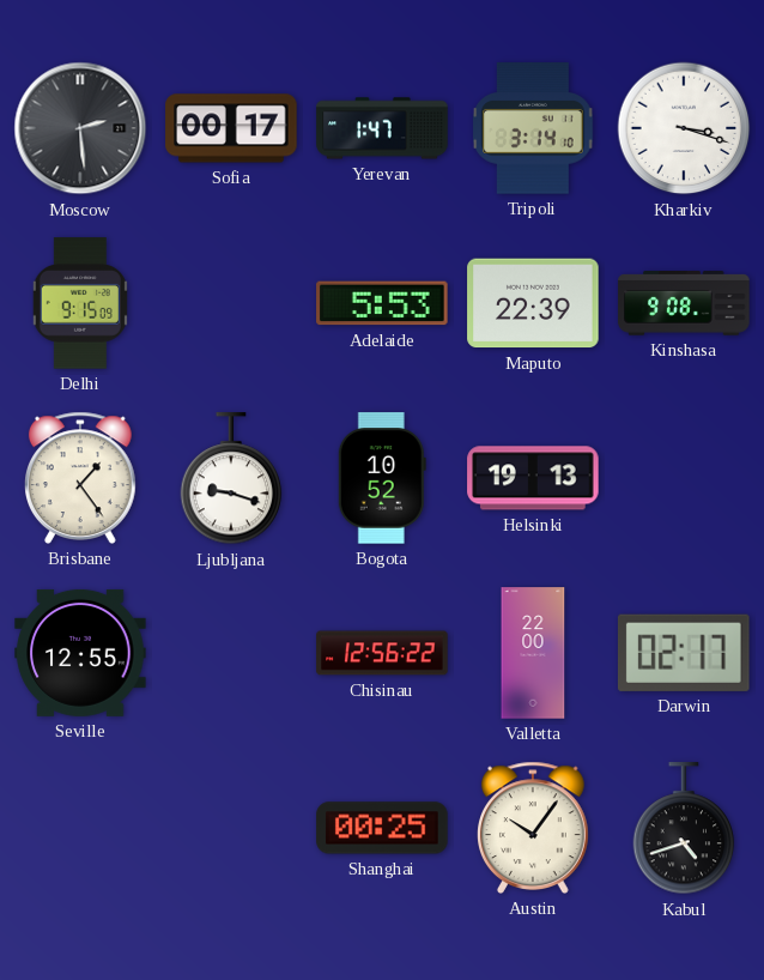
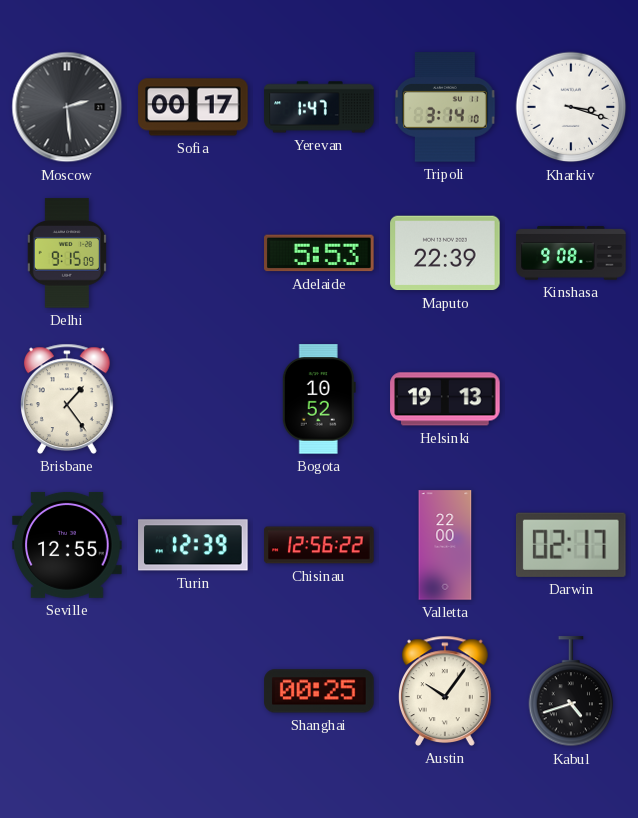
Ljubljana: 9:18 -> none (231, 479)
Turin: none -> 12:39 (193, 545)
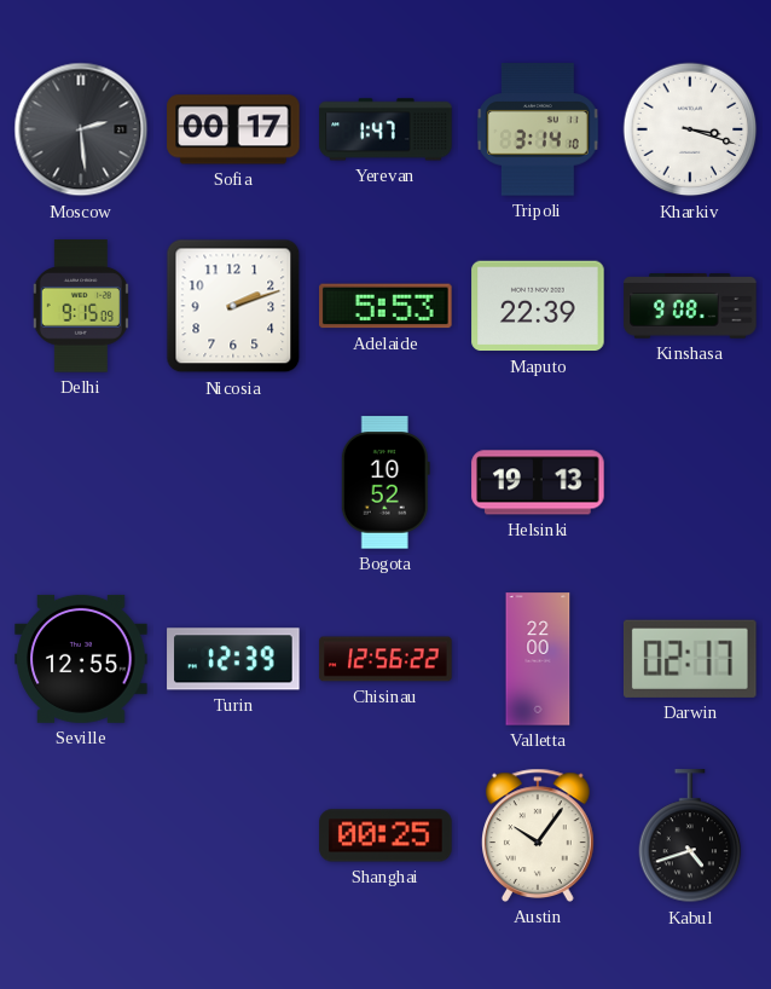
Nicosia: none -> 2:12 (233, 306)
Brisbane: 1:24 -> none (68, 399)
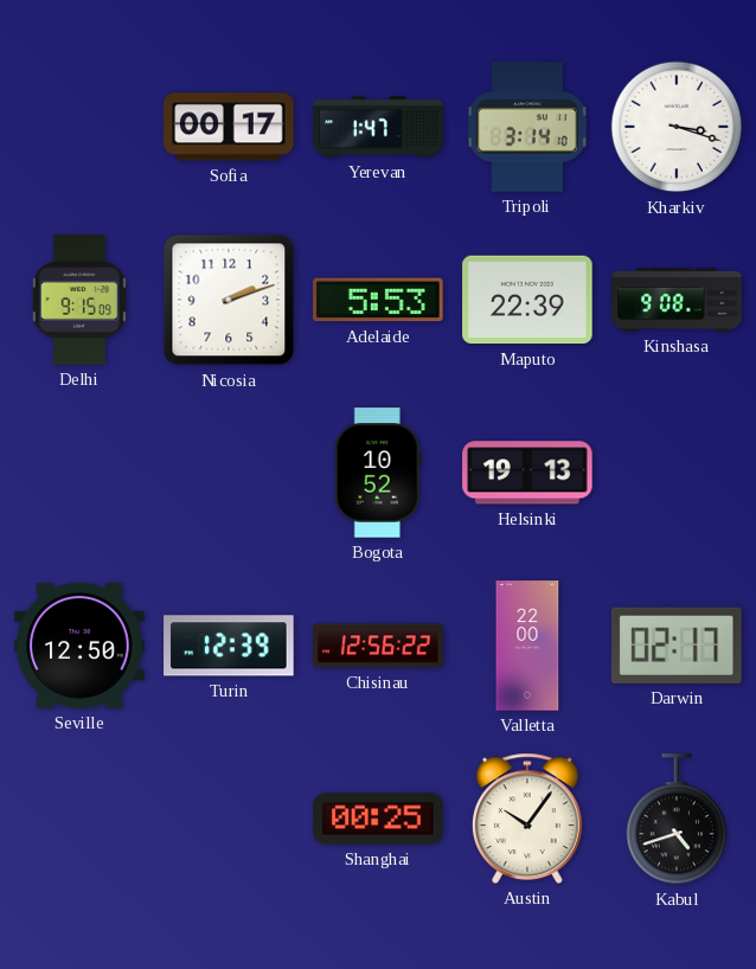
Moscow: 2:29 -> none (81, 129)
Seville: 12:55 -> 12:50 (79, 646)
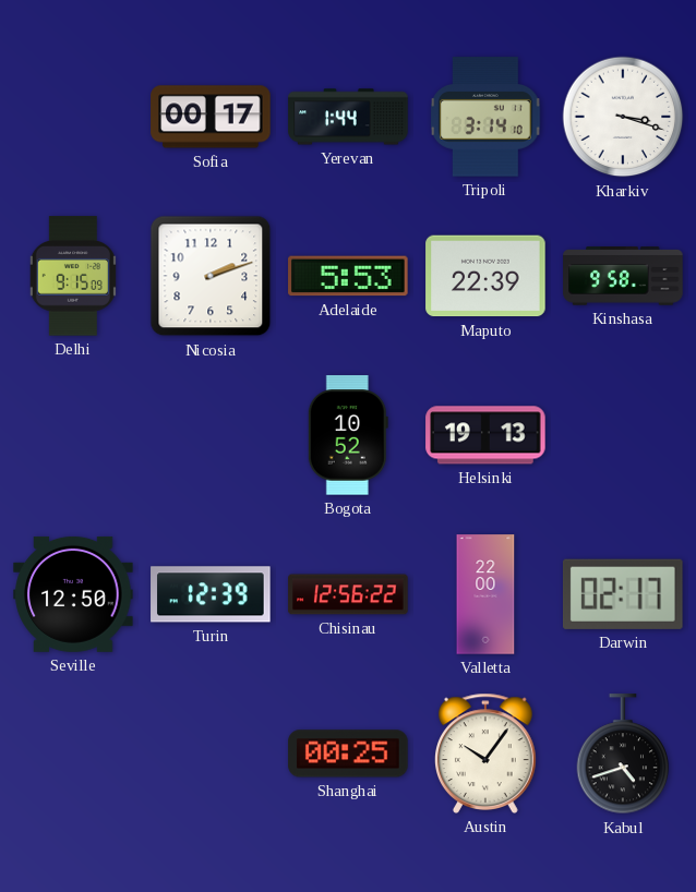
Yerevan: 1:47 -> 1:44 (348, 117)
Kinshasa: 9:08 -> 9:58 (623, 276)
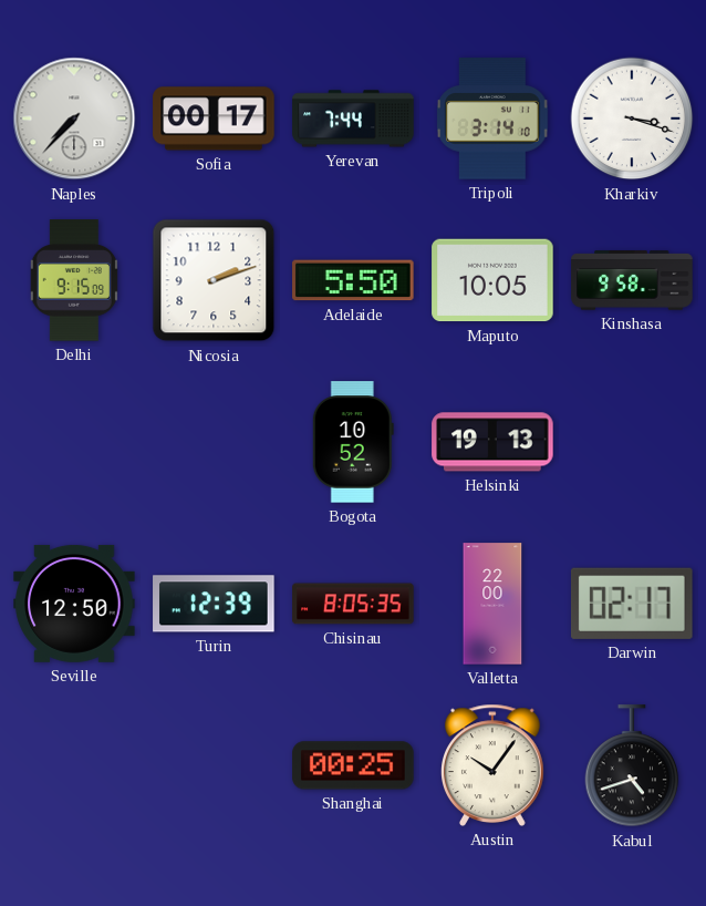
Naples: none -> 7:37 (74, 119)
Yerevan: 1:44 -> 7:44 (353, 119)
Adelaide: 5:53 -> 5:50 (353, 280)
Maputo: 22:39 -> 10:05 (492, 280)
Chisinau: 12:56 -> 8:05 (353, 604)
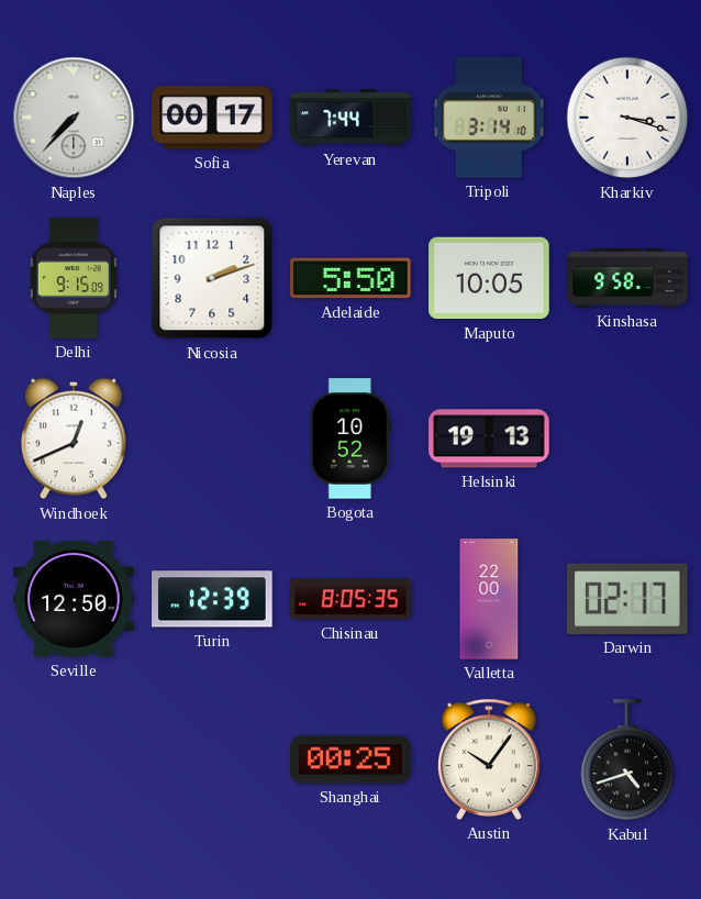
Windhoek: none -> 12:41 (75, 439)
